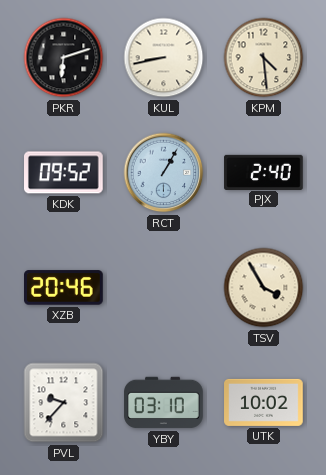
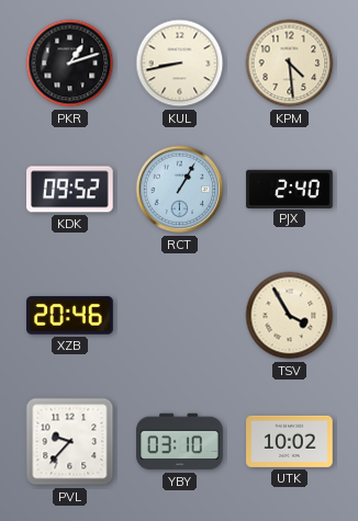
PKR: 6:12 -> 1:12 (70, 64)
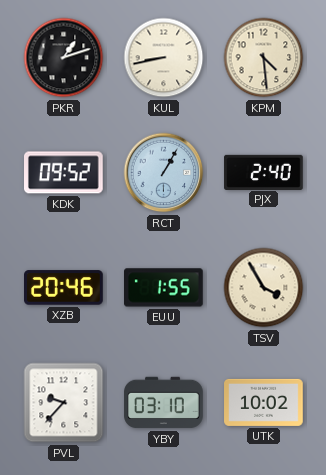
EUU: none -> 1:55 (164, 288)
